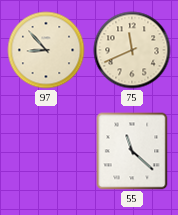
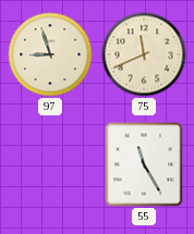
97: 8:53 -> 8:57 (50, 54)
55: 11:22 -> 11:25 (144, 164)
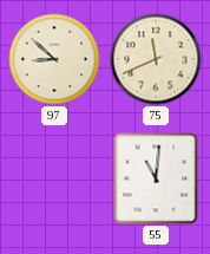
97: 8:57 -> 8:52 (54, 59)
55: 11:25 -> 11:01 (156, 178)
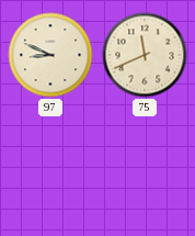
97: 8:52 -> 8:49 (50, 55)
55: 11:01 -> none (156, 178)
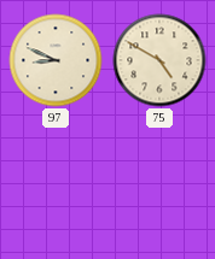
75: 11:41 -> 4:50 (159, 60)
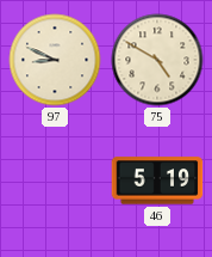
46: none -> 5:19 (157, 180)
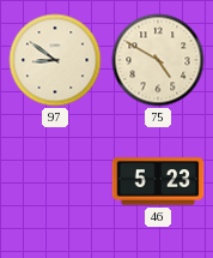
97: 8:49 -> 8:51 (55, 60)
46: 5:19 -> 5:23 (158, 181)
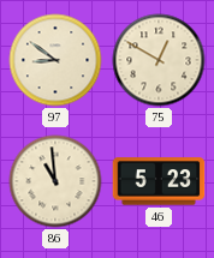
75: 4:50 -> 12:50 (159, 60)
86: none -> 10:59 (55, 181)
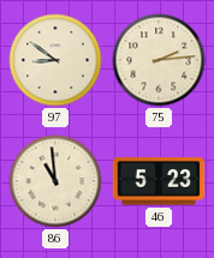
75: 12:50 -> 2:14 (159, 60)
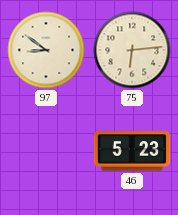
75: 2:14 -> 6:14 (132, 50)
86: 10:59 -> none (55, 181)
